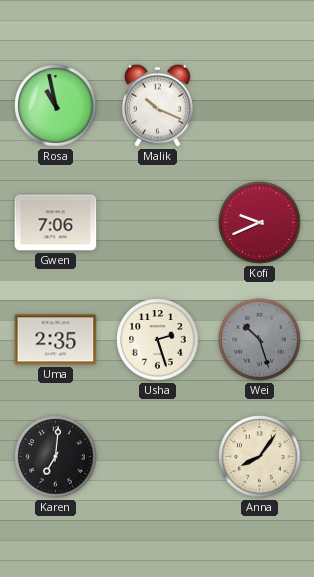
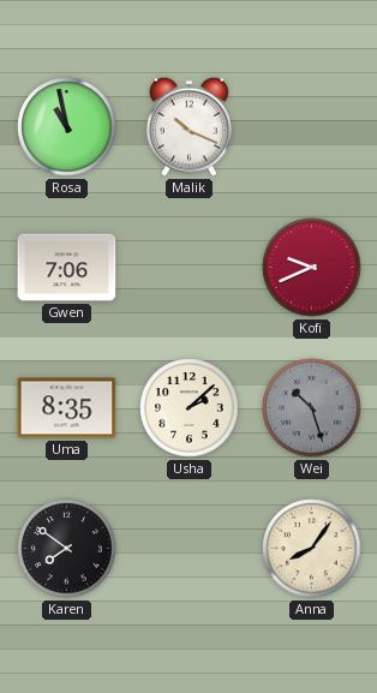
Uma: 2:35 -> 8:35 (67, 408)
Usha: 2:27 -> 2:08 (190, 408)
Karen: 7:01 -> 7:51 (67, 549)
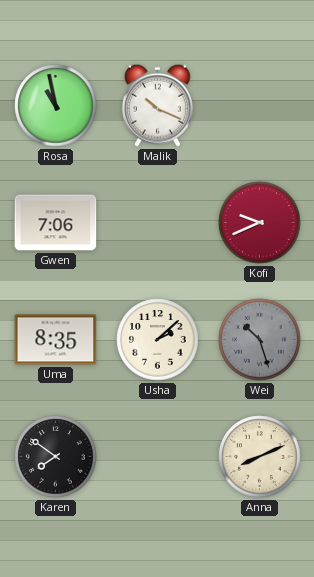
Anna: 8:06 -> 8:11 (260, 457)
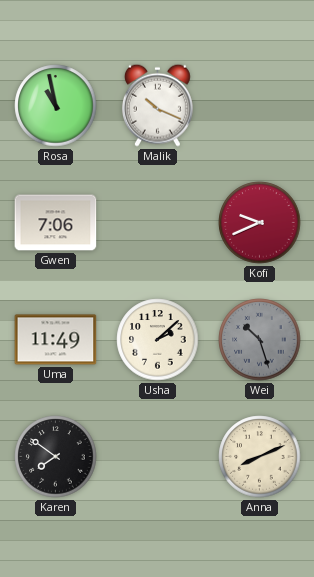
Uma: 8:35 -> 11:49 (56, 340)
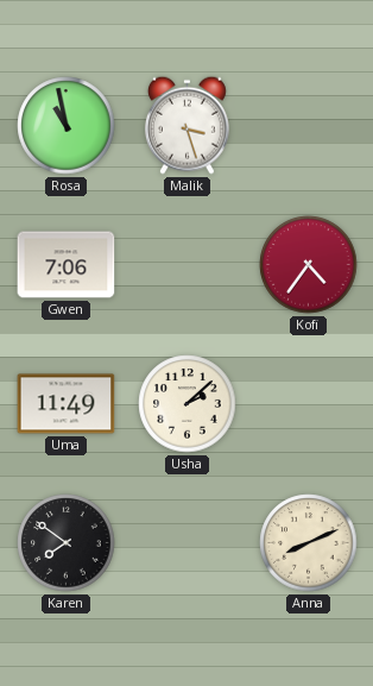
Malik: 10:19 -> 3:27 (186, 125)
Kofi: 9:41 -> 4:36 (309, 265)
Wei: 10:27 -> none (260, 340)
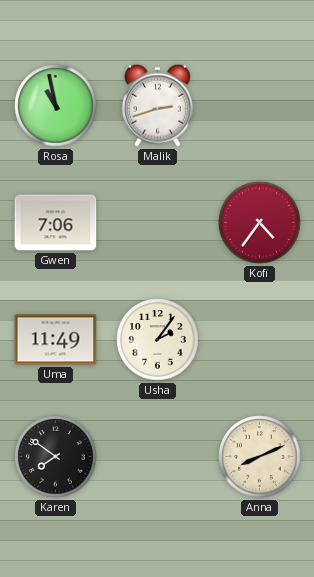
Malik: 3:27 -> 2:42 (157, 105)
Usha: 2:08 -> 2:06 (158, 340)
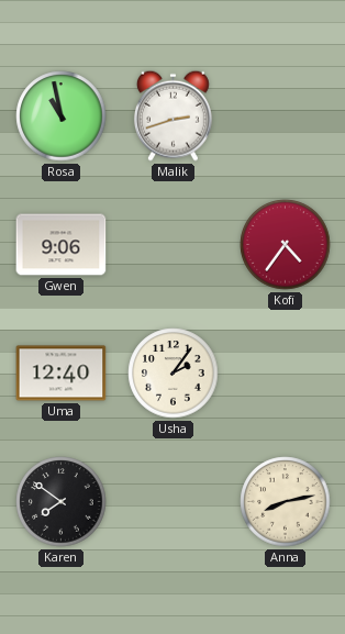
Gwen: 7:06 -> 9:06 (62, 245)
Uma: 11:49 -> 12:40 (62, 374)
Anna: 8:11 -> 8:13 (286, 502)
